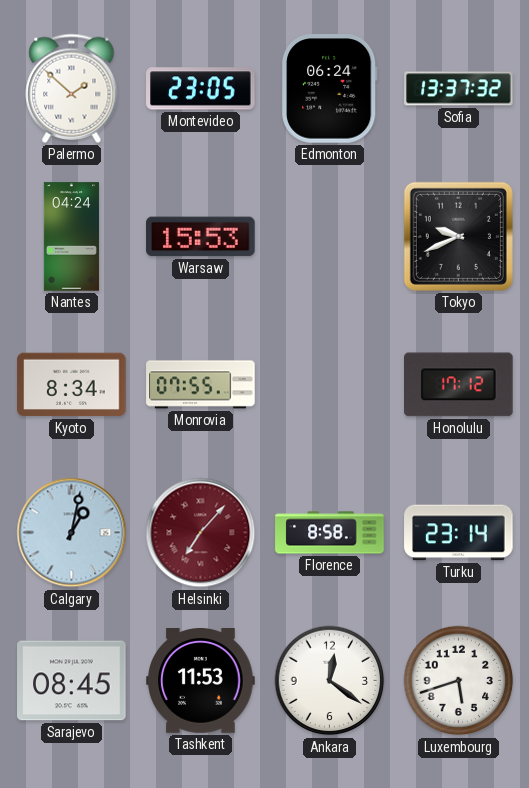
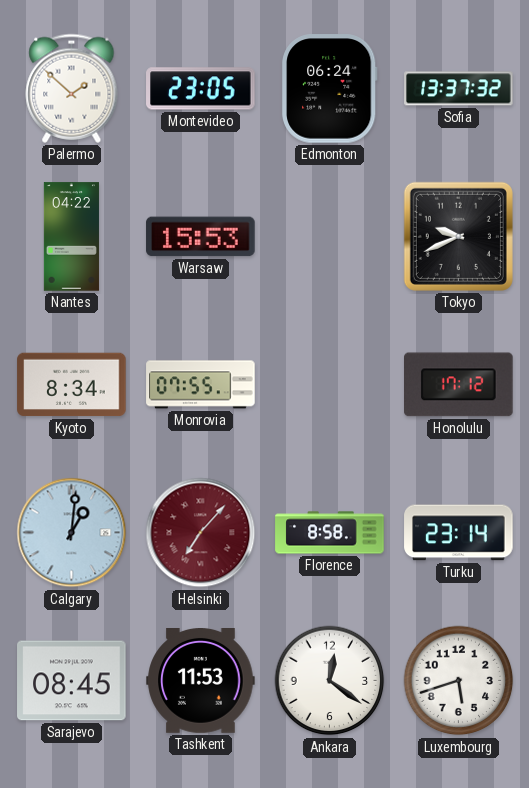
Nantes: 04:24 -> 04:22 (71, 237)
Calgary: 1:02 -> 1:01 (72, 533)
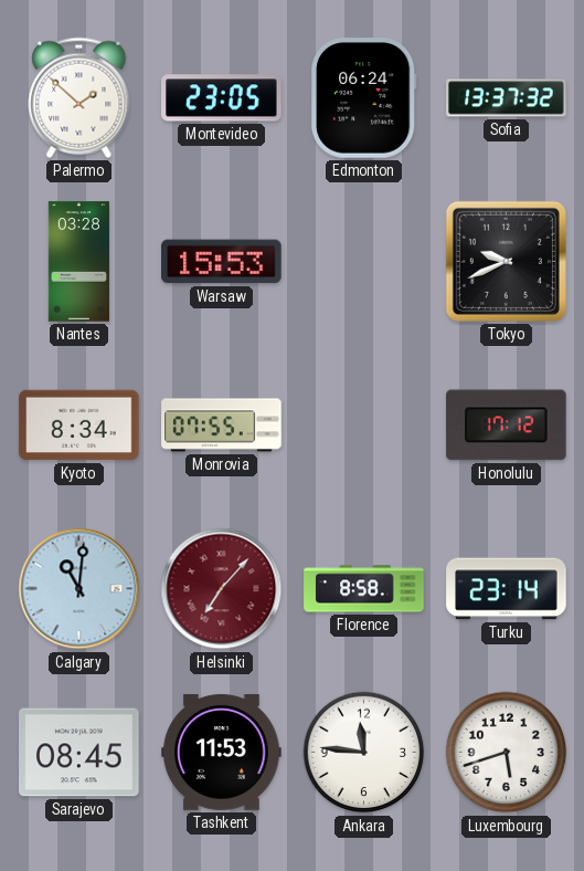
Nantes: 04:22 -> 03:28 (78, 262)
Calgary: 1:01 -> 11:01 (79, 589)
Ankara: 12:21 -> 11:46 (364, 753)
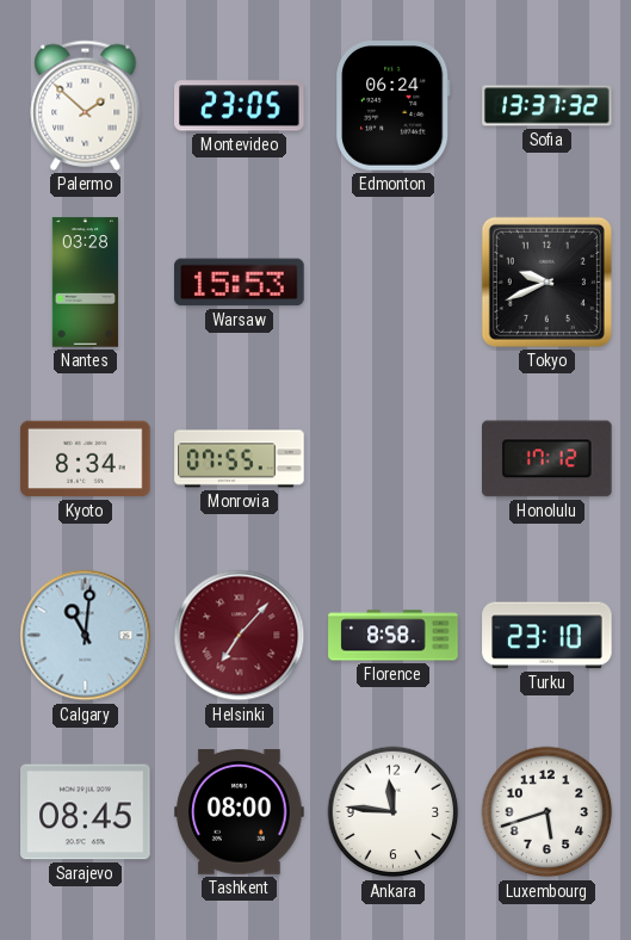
Turku: 23:14 -> 23:10 (548, 636)
Tashkent: 11:53 -> 08:00 (240, 812)
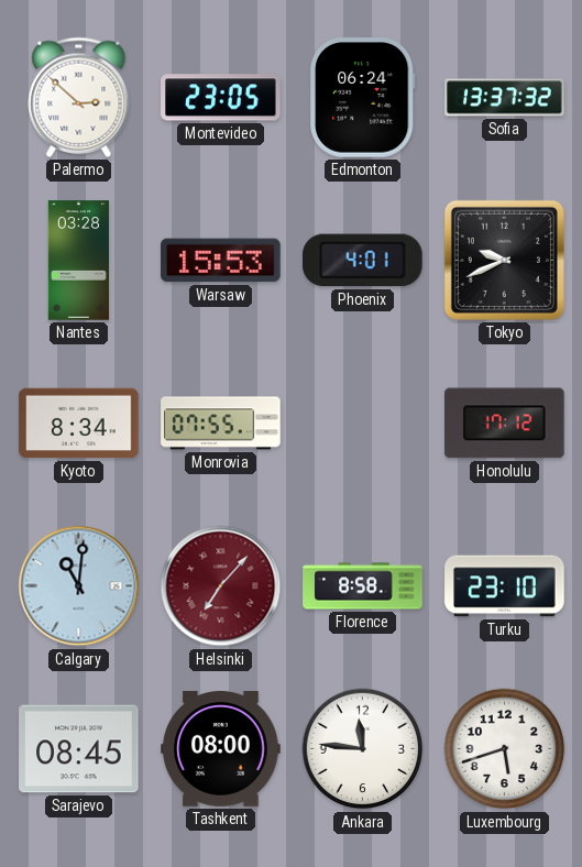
Palermo: 1:52 -> 2:52 (79, 97)
Phoenix: none -> 4:01 (363, 261)
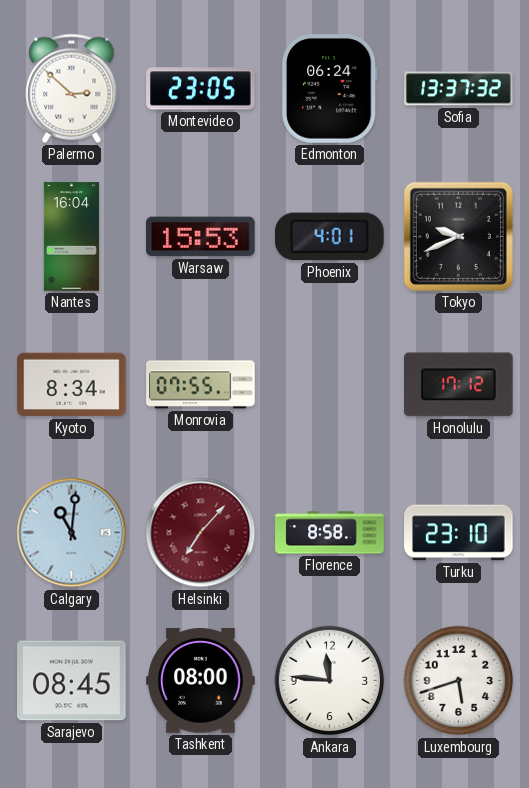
Nantes: 03:28 -> 16:04 (71, 237)
